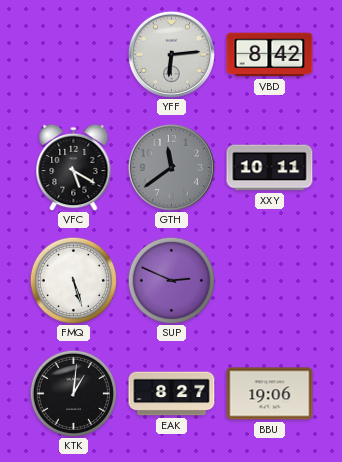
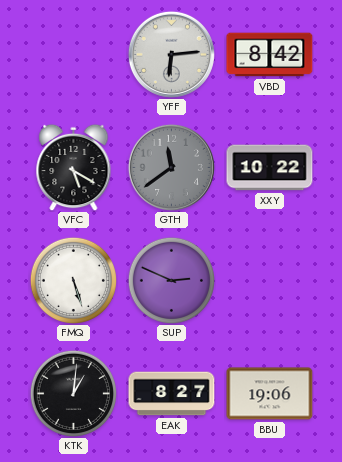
XXY: 10:11 -> 10:22 (270, 168)
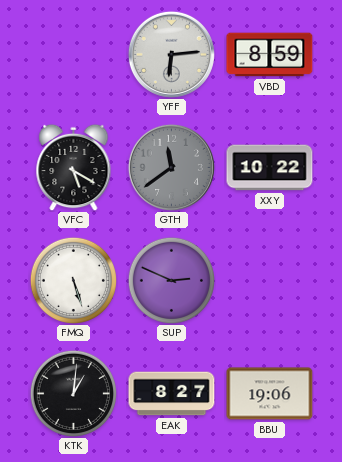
VBD: 8:42 -> 8:59 (270, 55)
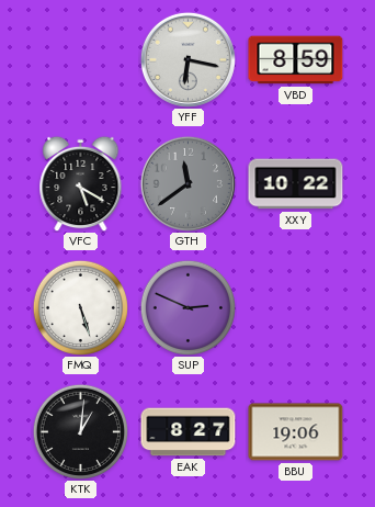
YFF: 6:14 -> 6:17 (187, 59)
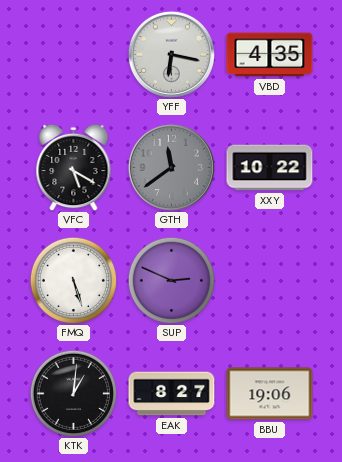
VBD: 8:59 -> 4:35 (270, 55)
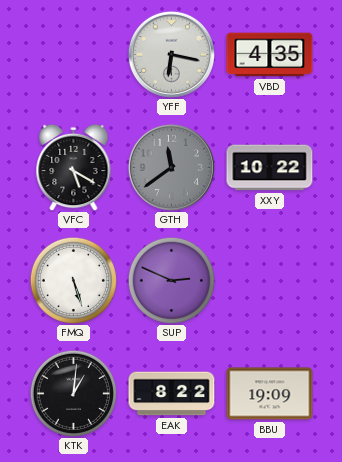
EAK: 8:27 -> 8:22 (172, 394)
BBU: 19:06 -> 19:09 (270, 394)
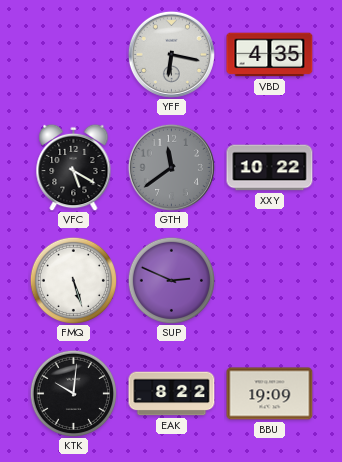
KTK: 1:01 -> 10:01 (73, 393)
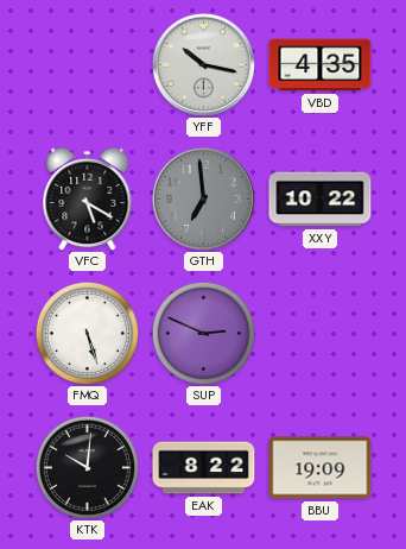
YFF: 6:17 -> 10:17 (203, 64)
GTH: 11:39 -> 6:59 (203, 198)
